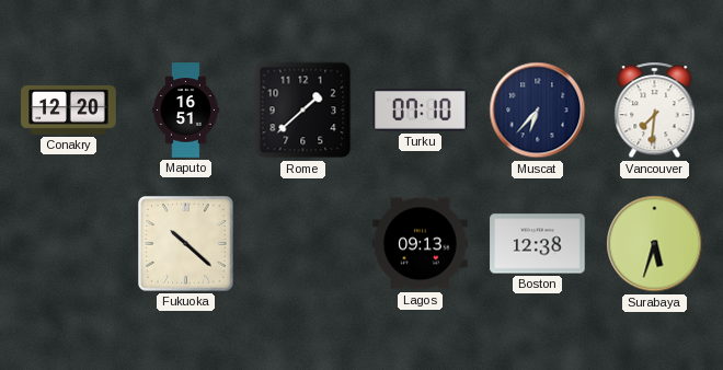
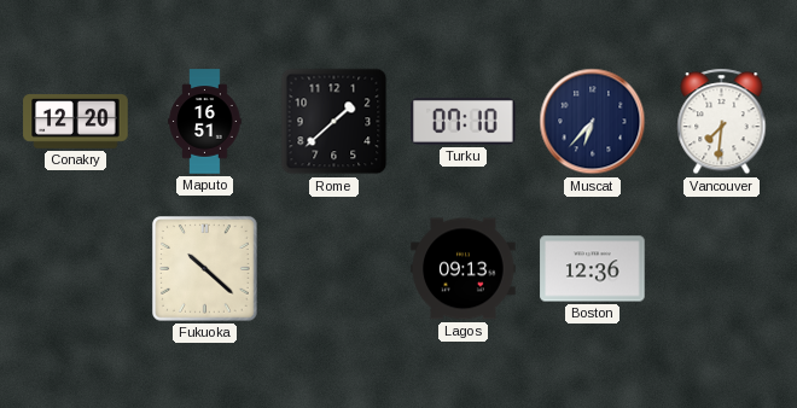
Boston: 12:38 -> 12:36 (593, 269)
Surabaya: 5:33 -> none (655, 244)
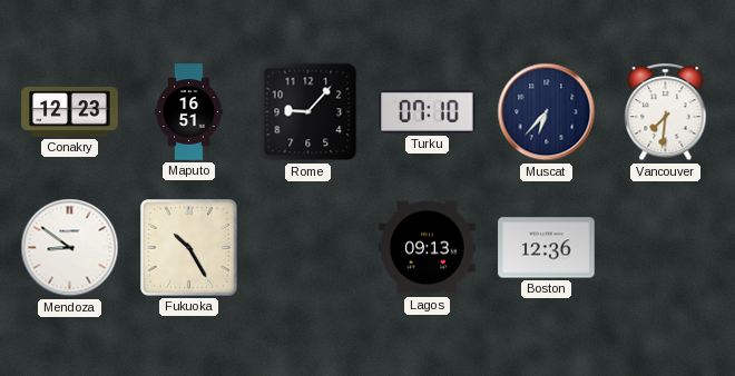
Conakry: 12:20 -> 12:23 (70, 112)
Rome: 1:38 -> 9:07 (308, 112)
Mendoza: none -> 8:51 (70, 248)
Fukuoka: 10:22 -> 10:25 (189, 248)
